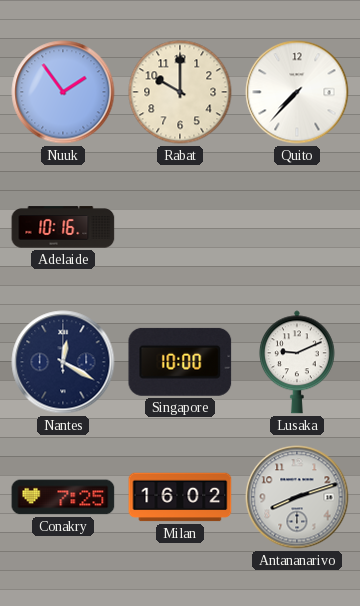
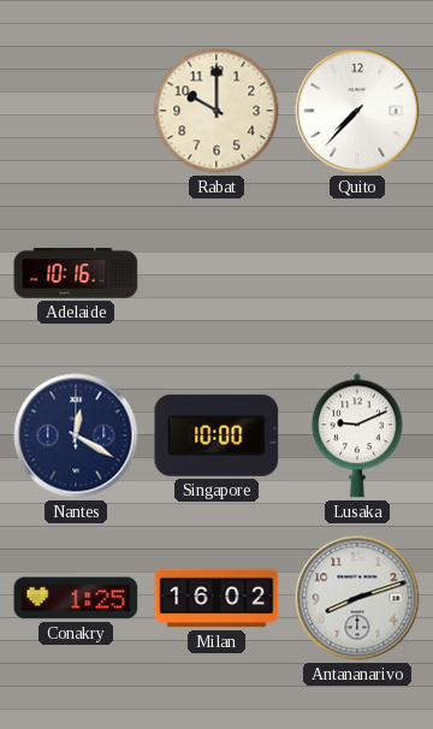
Nuuk: 1:54 -> none (63, 92)
Conakry: 7:25 -> 1:25 (76, 598)
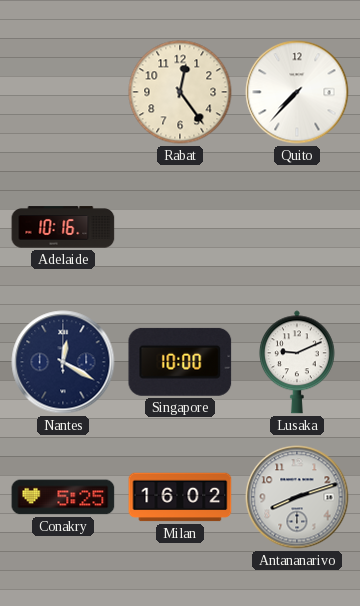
Rabat: 10:00 -> 12:24 (180, 92)
Conakry: 1:25 -> 5:25 (63, 497)
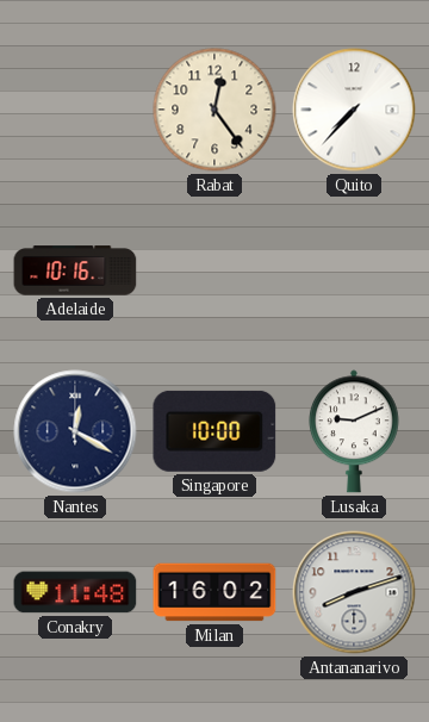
Conakry: 5:25 -> 11:48 (75, 592)
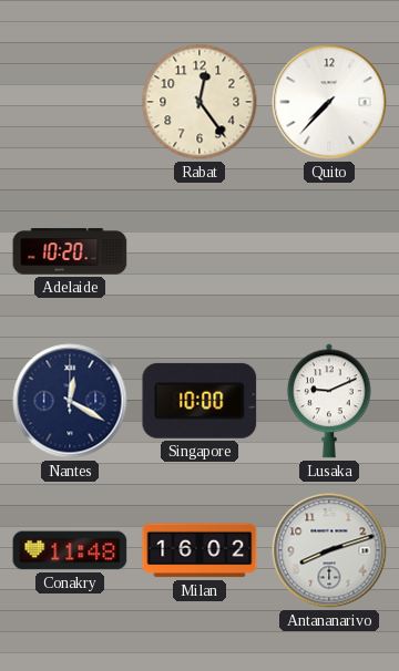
Adelaide: 10:16 -> 10:20 (70, 251)
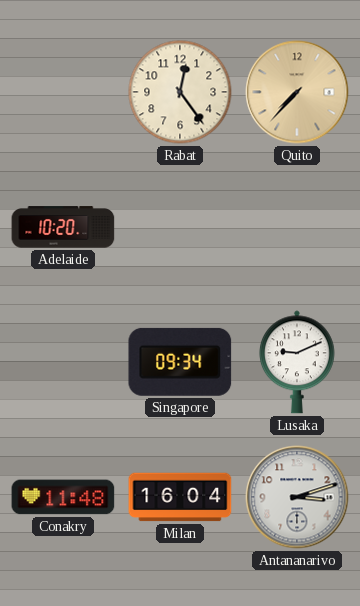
Quito dial: white -> champagne (297, 92)
Nantes: 12:20 -> none (70, 401)
Singapore: 10:00 -> 09:34 (180, 362)
Milan: 16:02 -> 16:04 (180, 497)
Antananarivo: 8:12 -> 3:12 (297, 497)
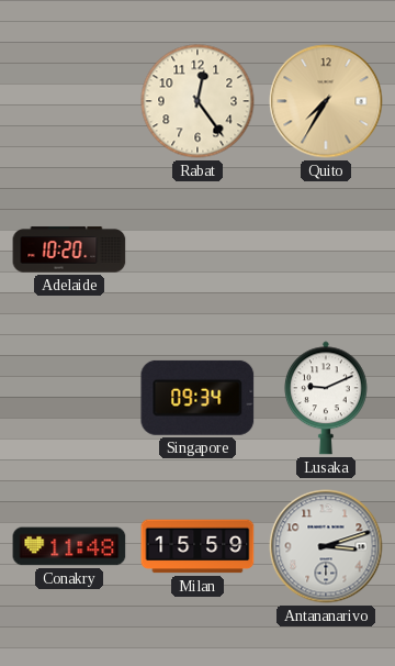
Quito: 7:37 -> 7:35 (326, 101)
Milan: 16:04 -> 15:59 (198, 546)
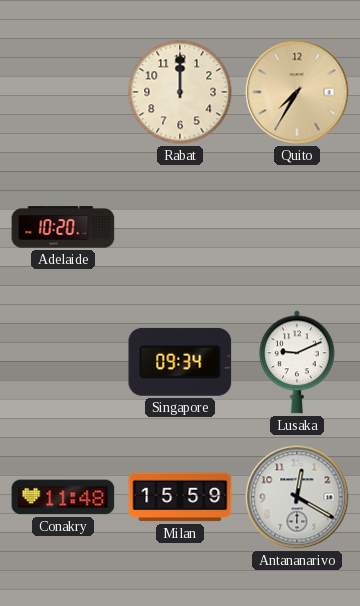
Rabat: 12:24 -> 12:00 (180, 92)
Antananarivo: 3:12 -> 12:20 (297, 497)
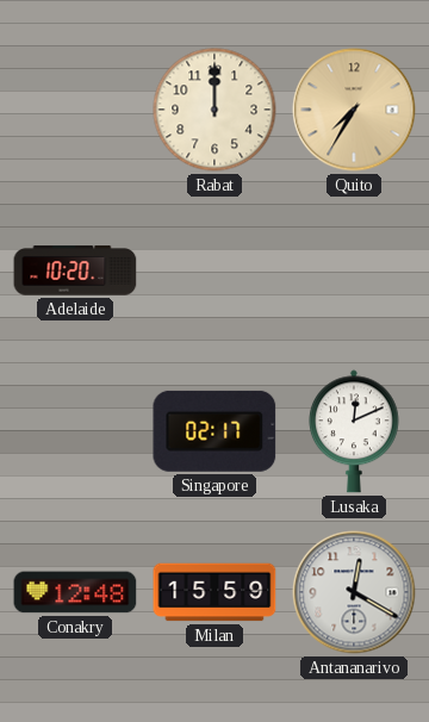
Singapore: 09:34 -> 02:17 (214, 431)
Lusaka: 9:11 -> 12:11 (354, 431)
Conakry: 11:48 -> 12:48 (75, 592)
